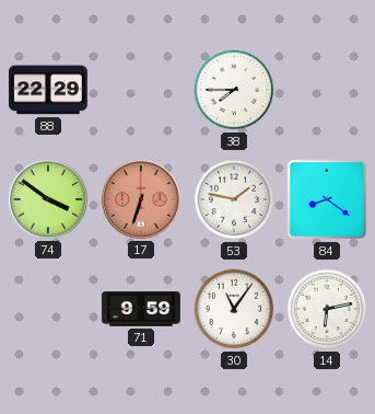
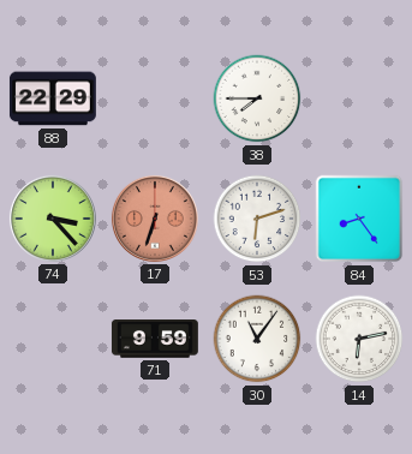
74: 3:51 -> 3:23 (53, 219)
53: 1:47 -> 6:12 (257, 219)
84: 8:21 -> 8:24 (359, 219)
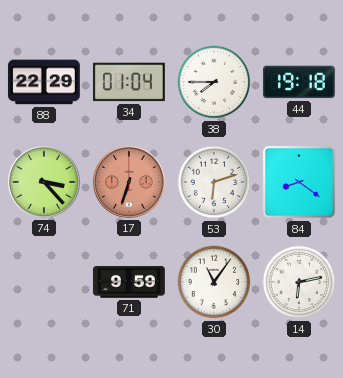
34: none -> 01:04 (129, 82)
44: none -> 19:18 (299, 82)
84: 8:24 -> 8:21 (299, 182)
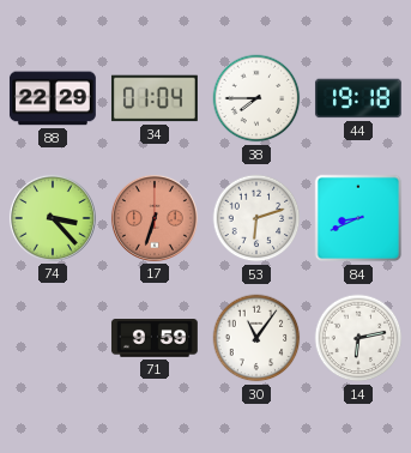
84: 8:21 -> 8:41 (358, 218)
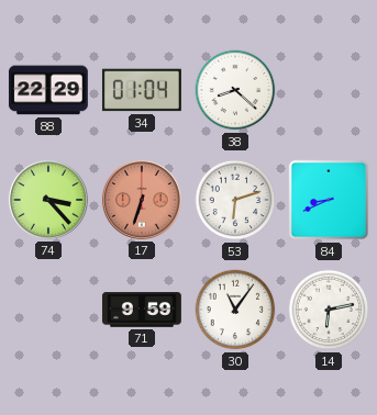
38: 7:45 -> 8:22 (235, 90)
44: 19:18 -> none (358, 98)
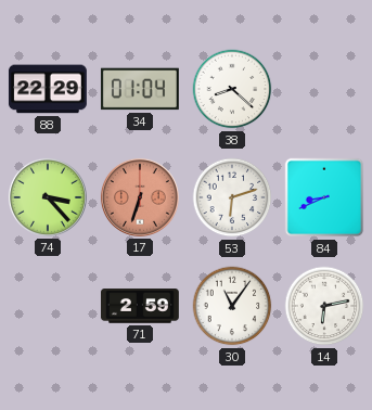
71: 9:59 -> 2:59 (140, 306)
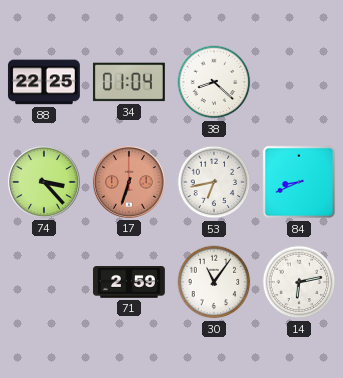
88: 22:29 -> 22:25 (44, 82)
53: 6:12 -> 6:43 (214, 182)
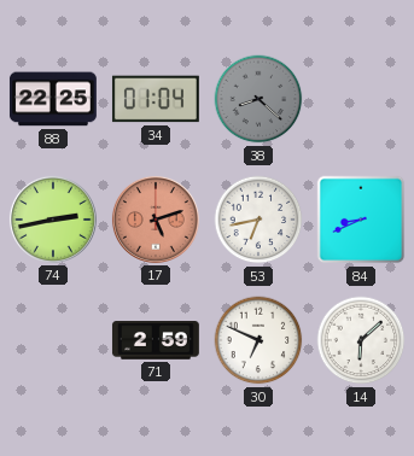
38 dial: white -> grey (258, 99)
74: 3:23 -> 2:43 (53, 220)
17: 6:33 -> 5:12 (156, 220)
30: 11:06 -> 6:49 (258, 340)
14: 6:13 -> 6:08 (361, 340)
